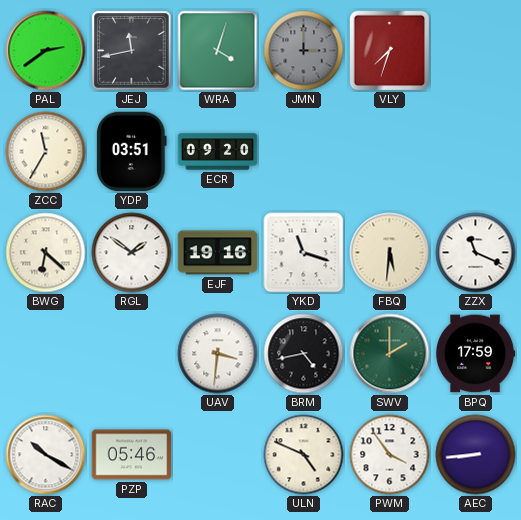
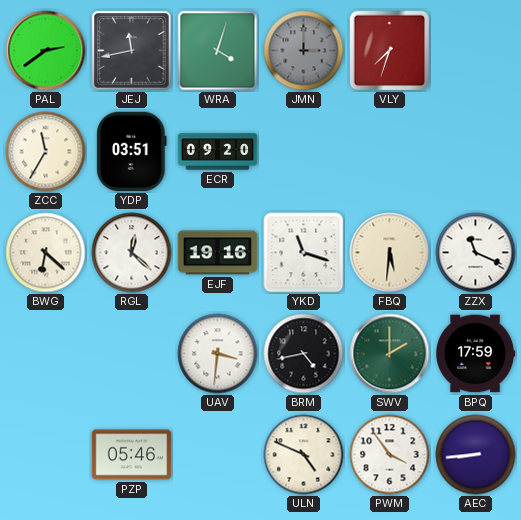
RGL: 1:51 -> 12:22 (132, 253)
RAC: 10:20 -> none (46, 455)
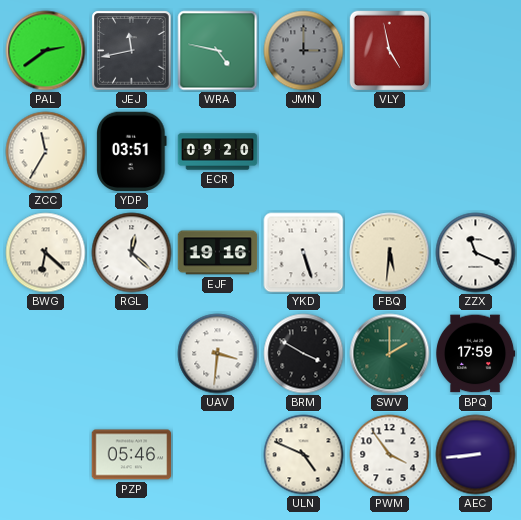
WRA: 4:03 -> 4:47 (218, 51)
VLY: 7:33 -> 4:58 (390, 51)
YKD: 11:18 -> 5:27 (304, 253)
BRM: 4:43 -> 3:50 (304, 354)
